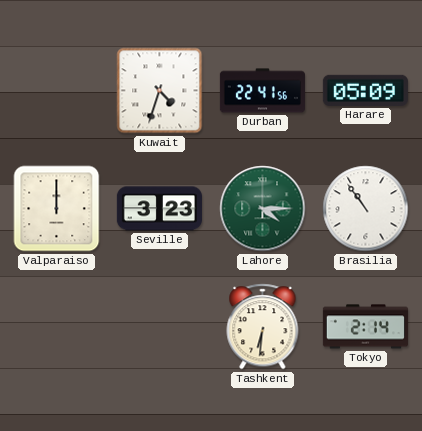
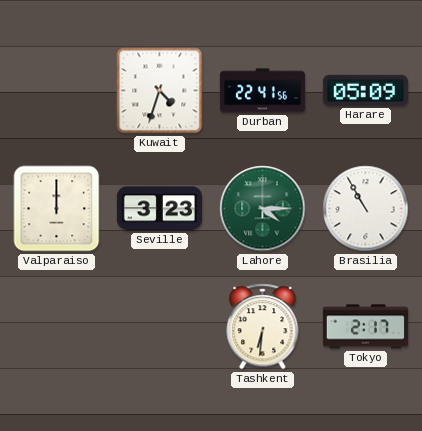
Brasilia: 10:54 -> 10:55 (366, 209)
Tokyo: 2:14 -> 2:17 (365, 327)
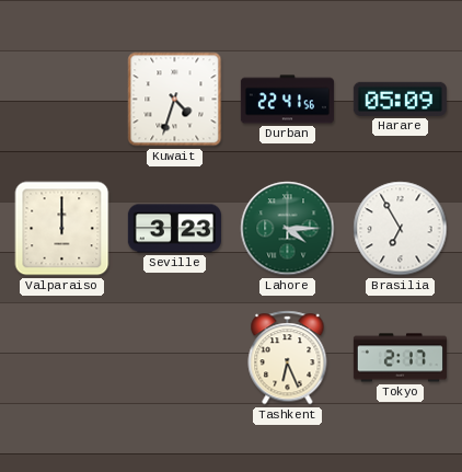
Brasilia: 10:55 -> 6:55 (401, 229)
Tashkent: 6:31 -> 6:26 (288, 358)
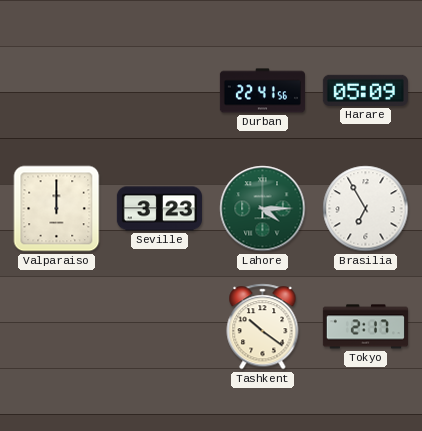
Kuwait: 4:33 -> none (175, 100)
Tashkent: 6:26 -> 10:21 (263, 327)
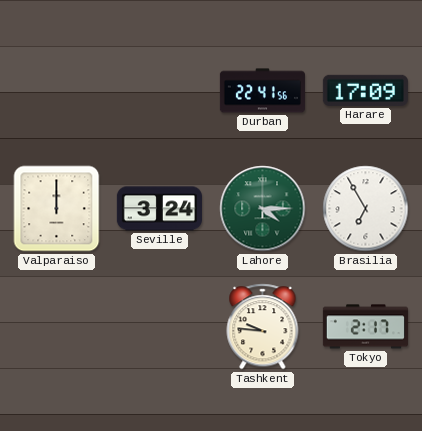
Harare: 05:09 -> 17:09 (365, 90)
Seville: 3:23 -> 3:24 (159, 209)
Tashkent: 10:21 -> 9:46 (263, 327)
